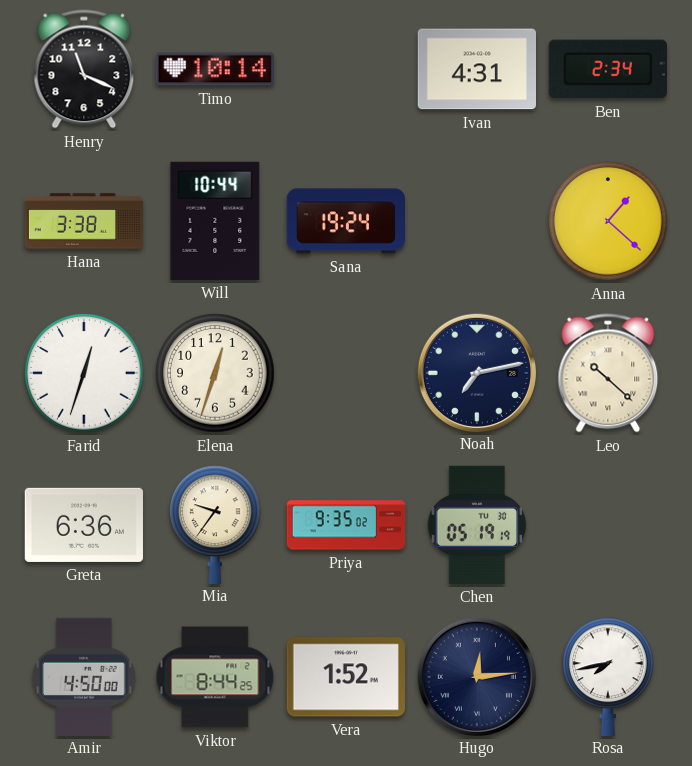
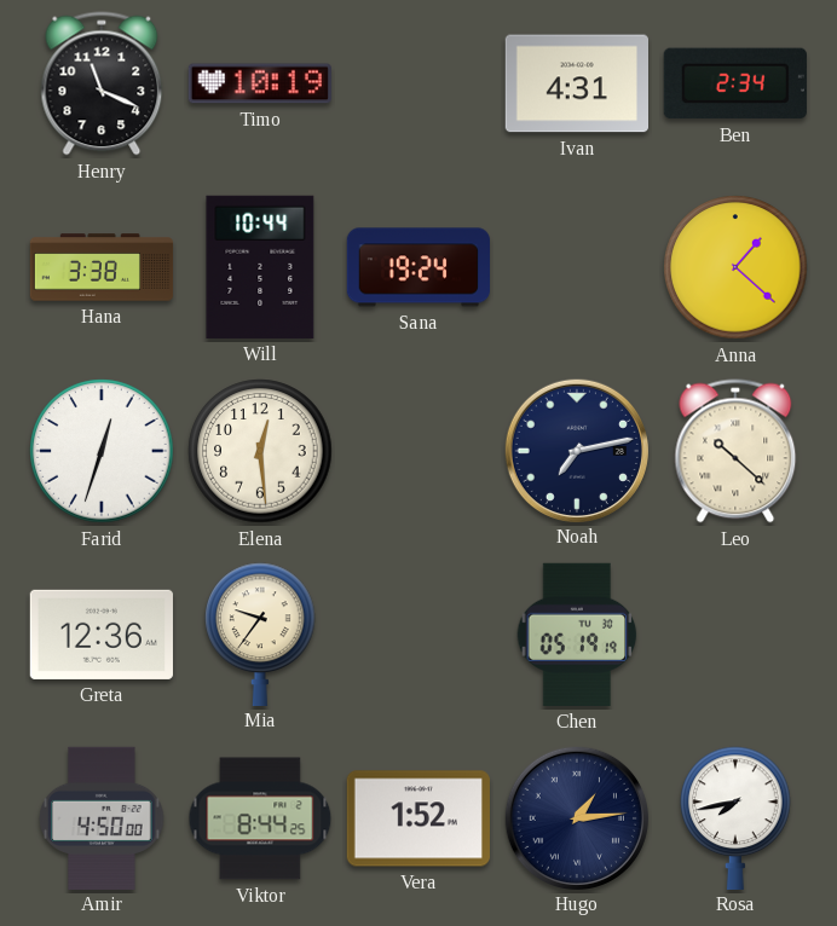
Timo: 10:14 -> 10:19 (260, 83)
Elena: 12:33 -> 12:29 (260, 451)
Greta: 6:36 -> 12:36 (102, 635)
Priya: 9:35 -> none (346, 525)
Hugo: 12:14 -> 1:14 (576, 817)
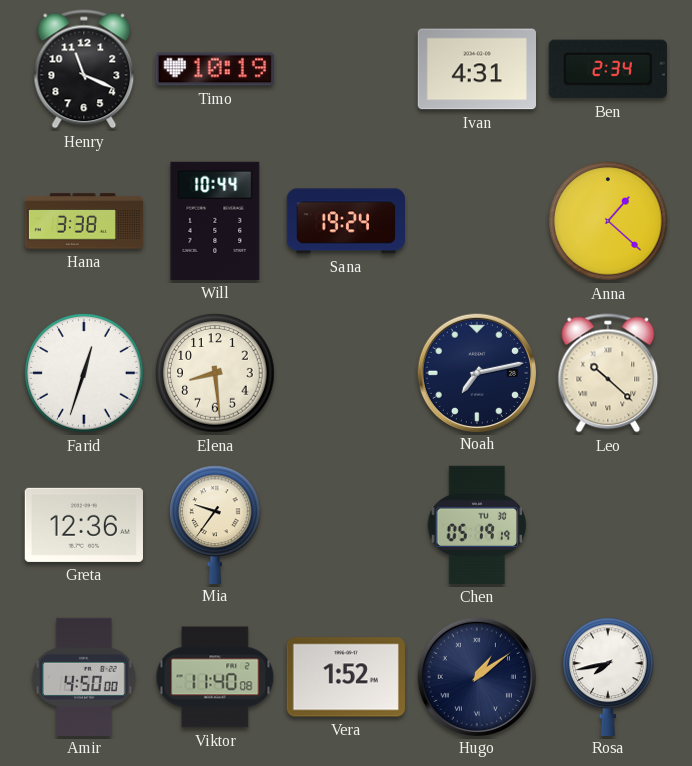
Elena: 12:29 -> 8:29 (215, 373)
Viktor: 8:44 -> 11:40 (215, 677)
Hugo: 1:14 -> 1:09 (476, 676)
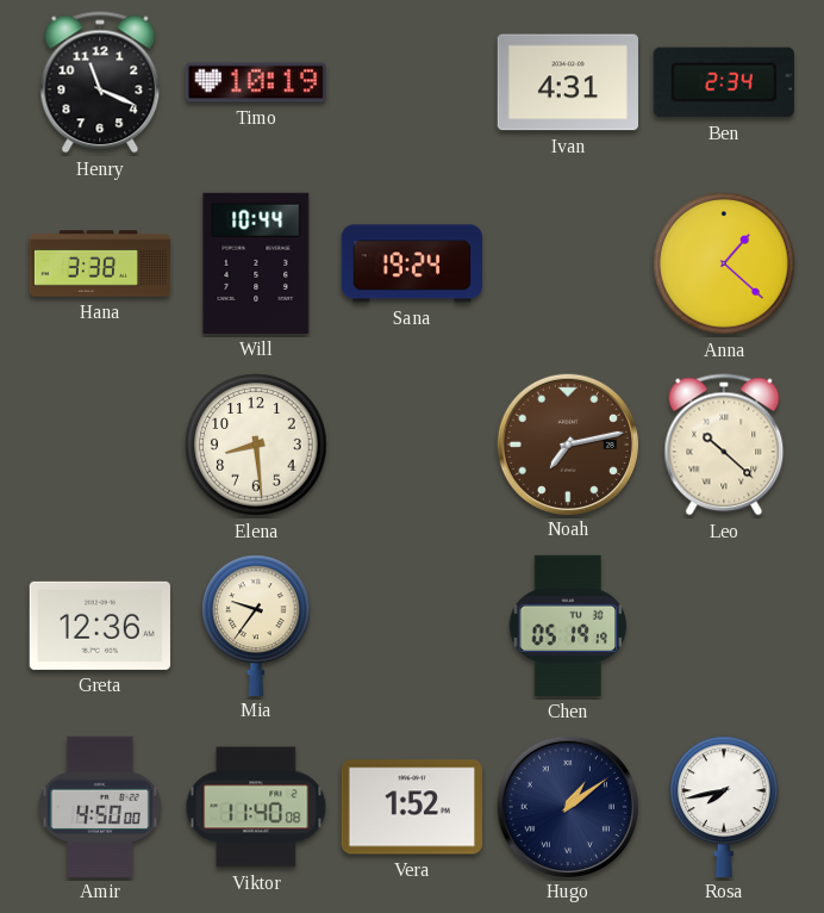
Farid: 12:33 -> none (84, 373)
Noah dial: navy -> brown (567, 443)
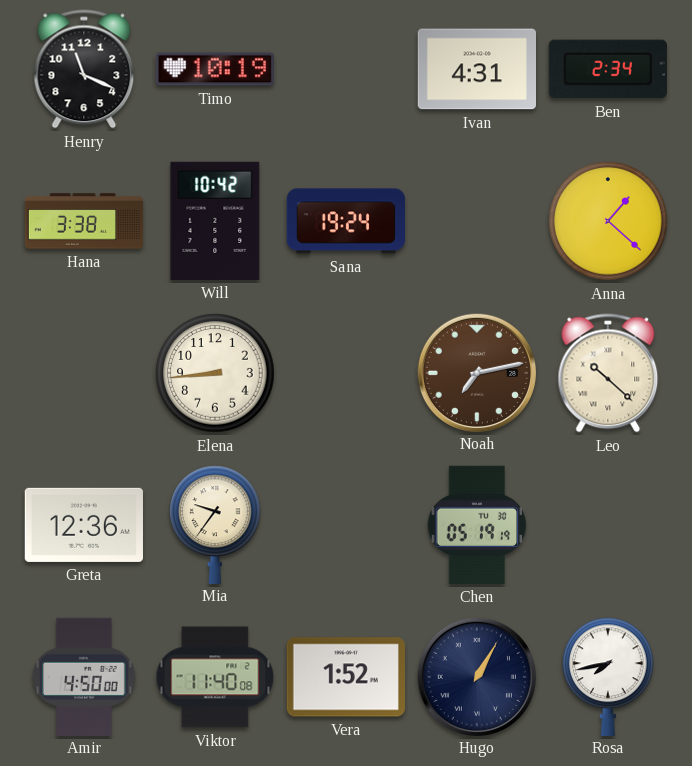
Will: 10:44 -> 10:42 (215, 221)
Elena: 8:29 -> 8:44 (215, 373)
Hugo: 1:09 -> 1:05 (476, 676)
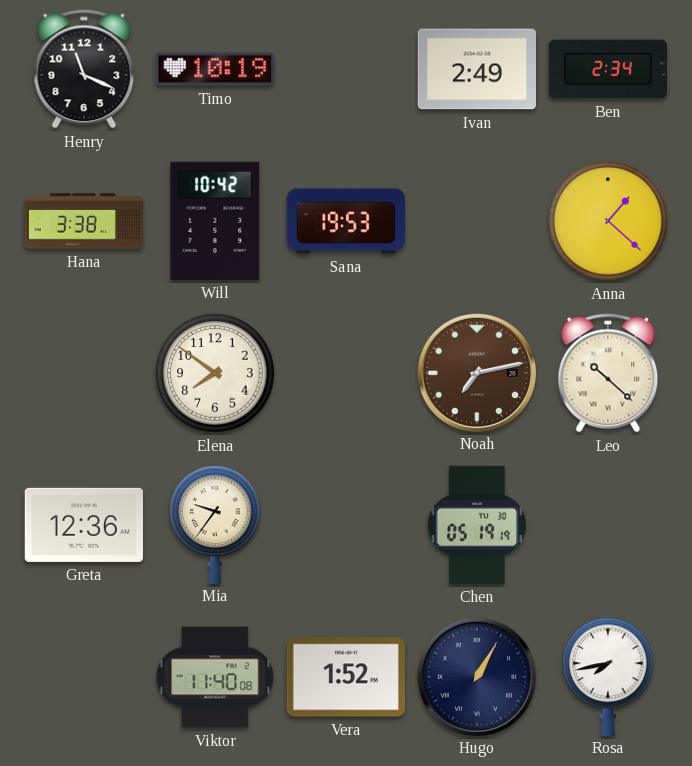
Ivan: 4:31 -> 2:49 (476, 69)
Sana: 19:24 -> 19:53 (345, 221)
Elena: 8:44 -> 7:51 (215, 373)
Amir: 4:50 -> none (84, 676)
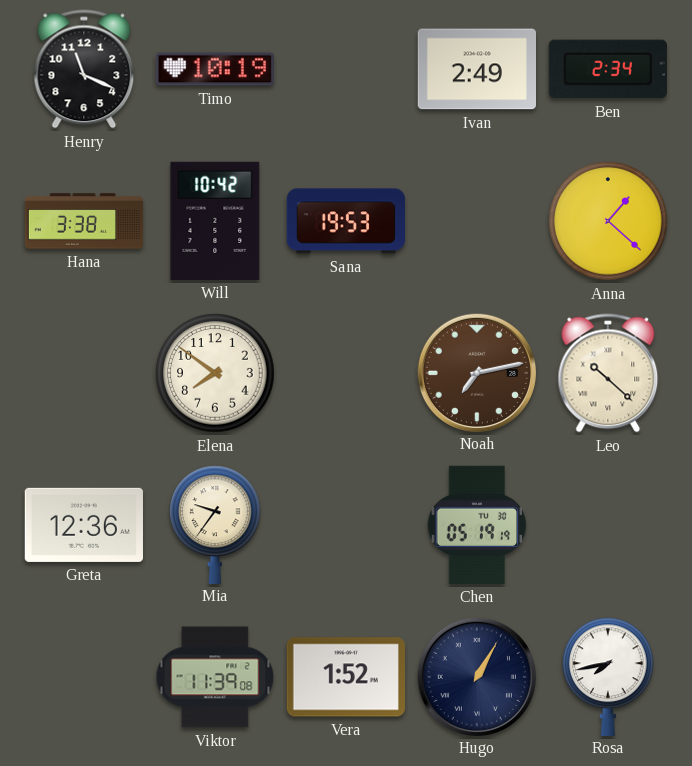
Viktor: 11:40 -> 11:39 (215, 677)
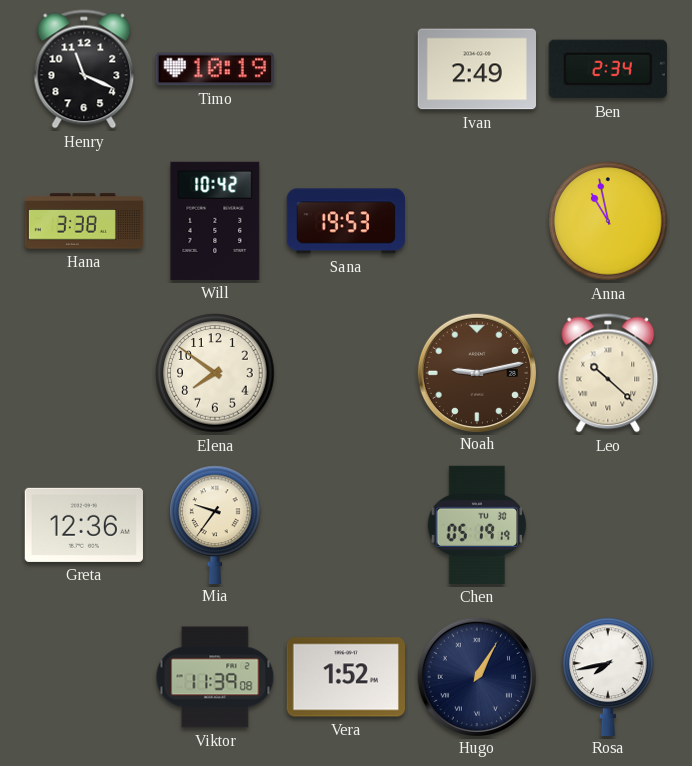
Anna: 1:22 -> 10:58 (608, 221)
Noah: 7:13 -> 9:13 (476, 372)
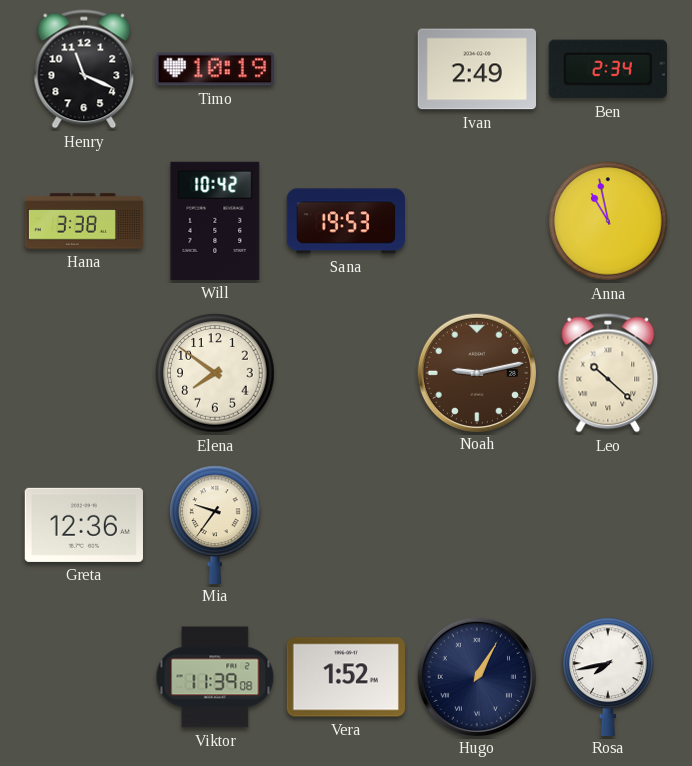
Chen: 05:19 -> none (477, 525)
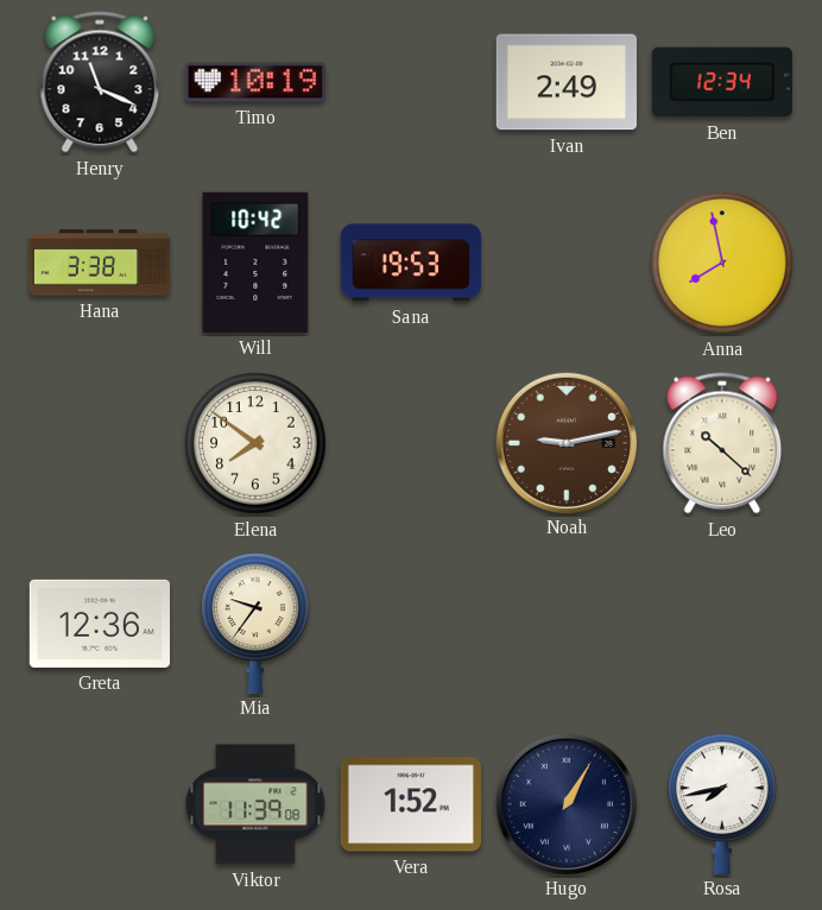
Ben: 2:34 -> 12:34 (722, 82)
Anna: 10:58 -> 7:58 (722, 263)
